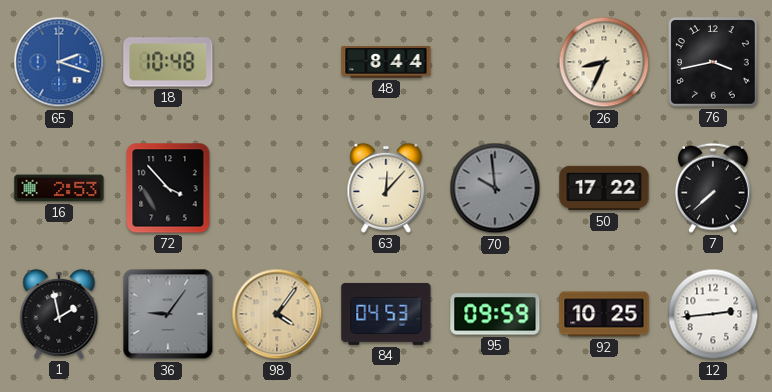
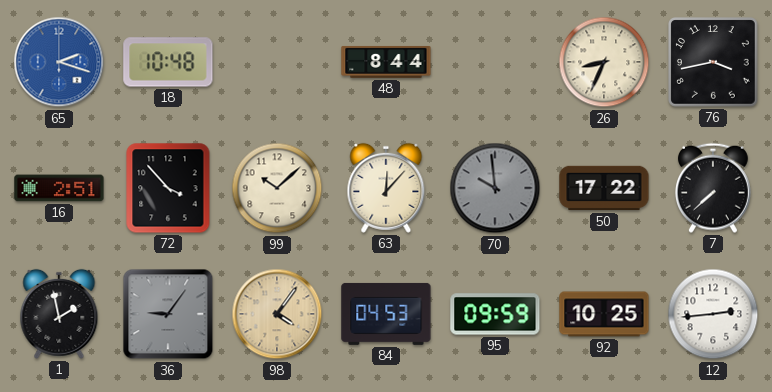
16: 2:53 -> 2:51 (59, 188)
99: none -> 10:08 (277, 188)
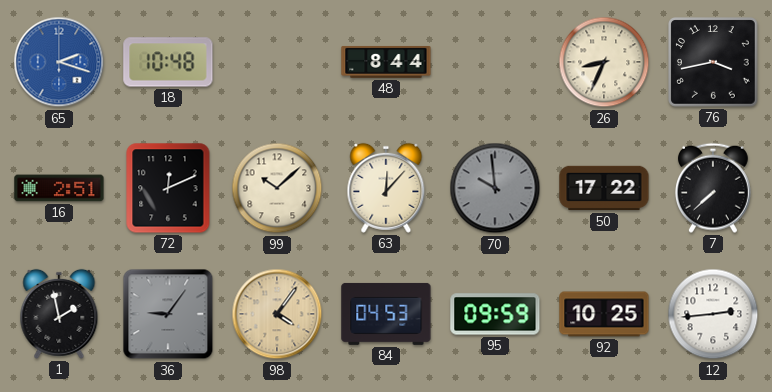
72: 3:53 -> 12:11 (168, 188)
